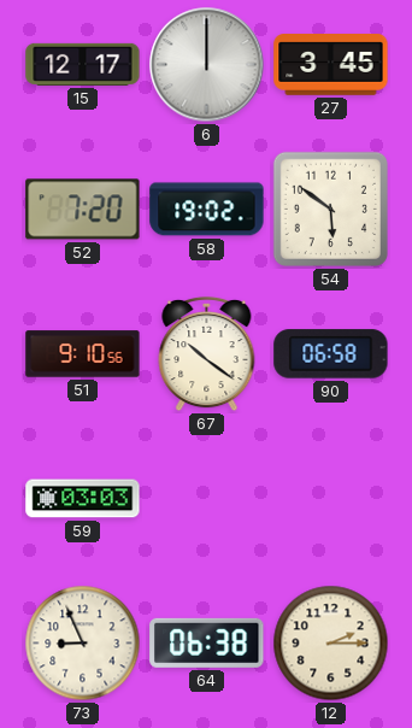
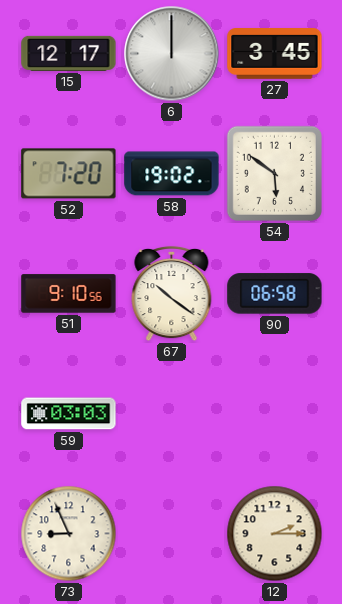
64: 06:38 -> none (207, 642)
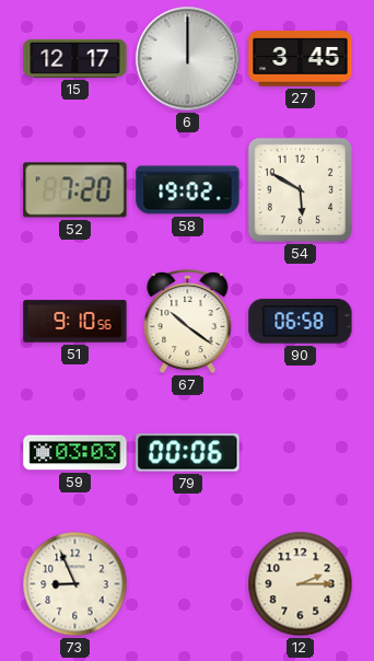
54: 5:51 -> 5:50 (300, 189)
79: none -> 00:06 (188, 453)
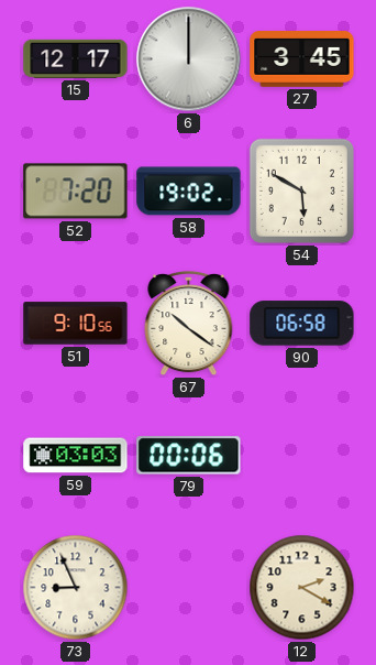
12: 2:15 -> 2:20 (302, 588)
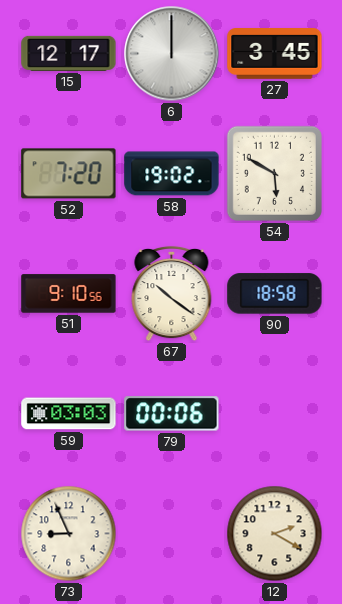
90: 06:58 -> 18:58 (275, 294)
